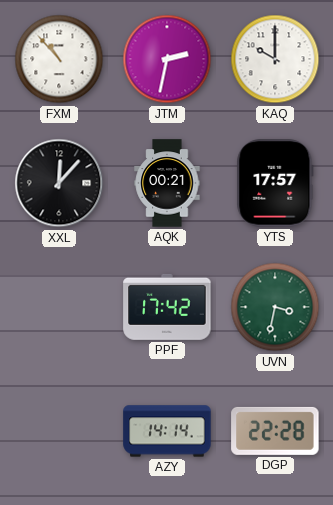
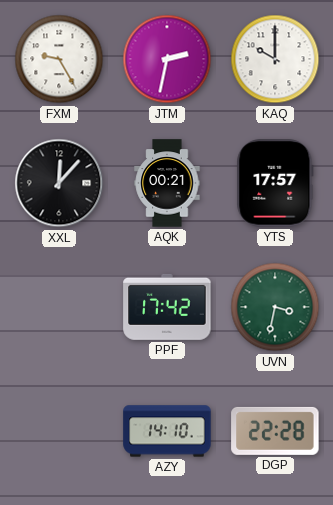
FXM: 10:53 -> 9:25 (59, 59)
AZY: 14:14 -> 14:10 (167, 431)
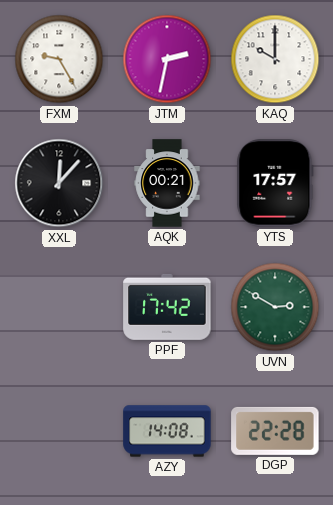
UVN: 3:32 -> 2:50 (275, 307)
AZY: 14:10 -> 14:08 (167, 431)
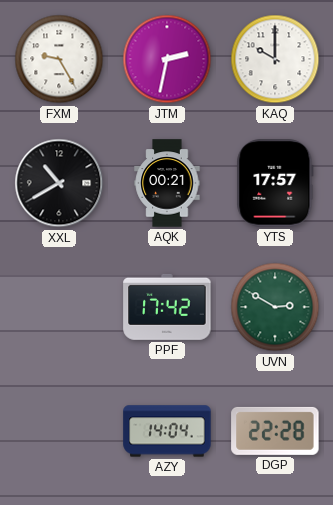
XXL: 12:07 -> 10:40 (59, 183)
AZY: 14:08 -> 14:04 (167, 431)
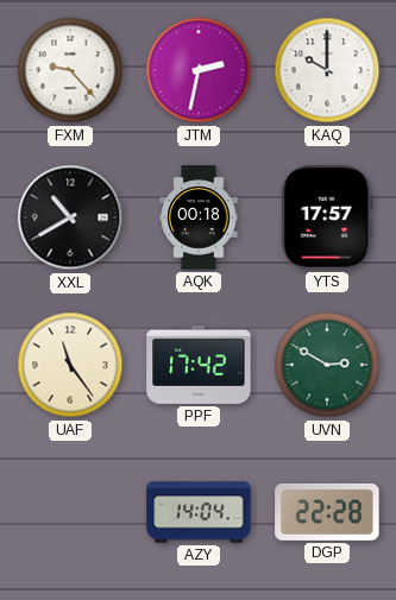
FXM: 9:25 -> 9:23 (70, 70)
AQK: 00:21 -> 00:18 (199, 217)
UAF: none -> 11:24 (70, 365)
